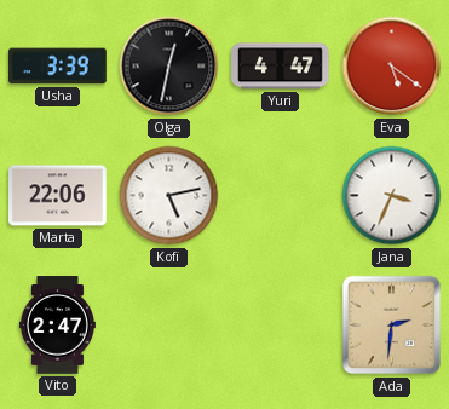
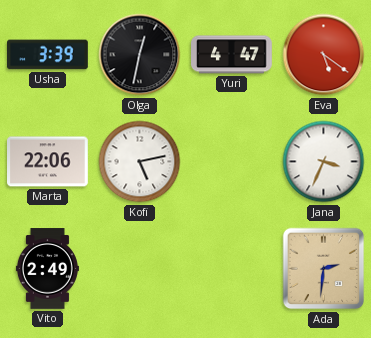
Vito: 2:47 -> 2:49 (47, 269)
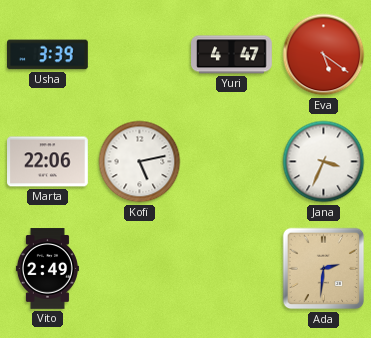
Olga: 12:32 -> none (140, 55)
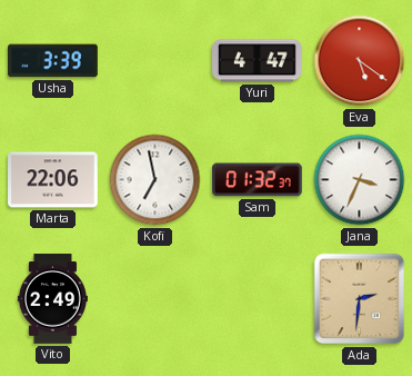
Kofi: 5:13 -> 6:58 (155, 180)
Sam: none -> 01:32 (258, 180)
